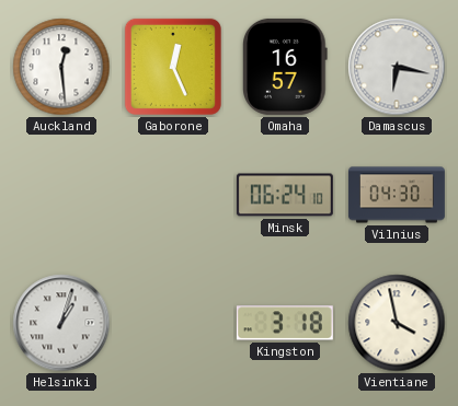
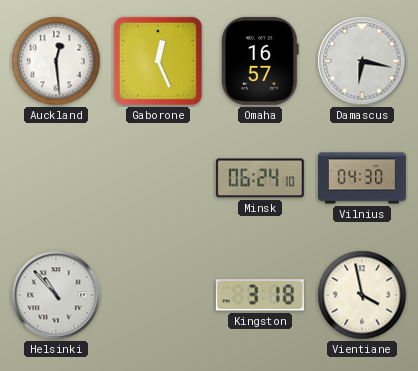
Helsinki: 1:03 -> 10:53 (56, 295)
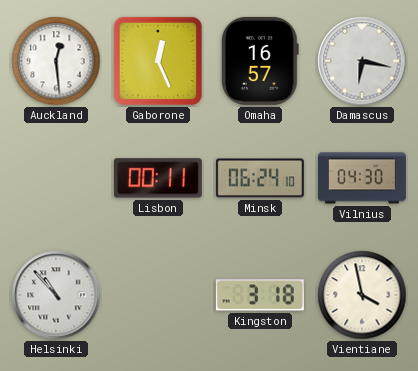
Lisbon: none -> 00:11 (158, 178)
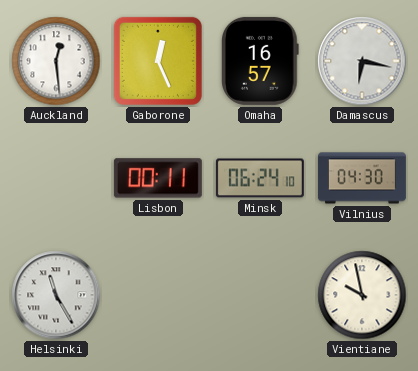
Helsinki: 10:53 -> 11:25 (56, 295)
Kingston: 3:18 -> none (260, 295)
Vientiane: 3:58 -> 9:58 (362, 295)
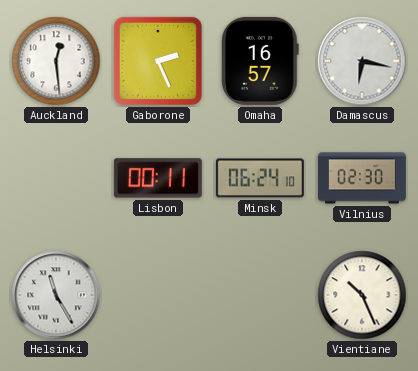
Gaborone: 12:26 -> 2:26 (158, 61)
Vilnius: 04:30 -> 02:30 (362, 178)
Vientiane: 9:58 -> 10:26 (362, 295)
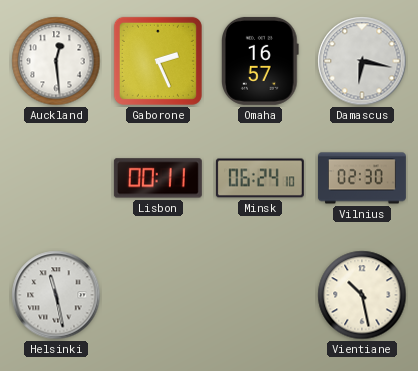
Helsinki: 11:25 -> 11:28 (56, 295)
Vientiane: 10:26 -> 10:28 (362, 295)
